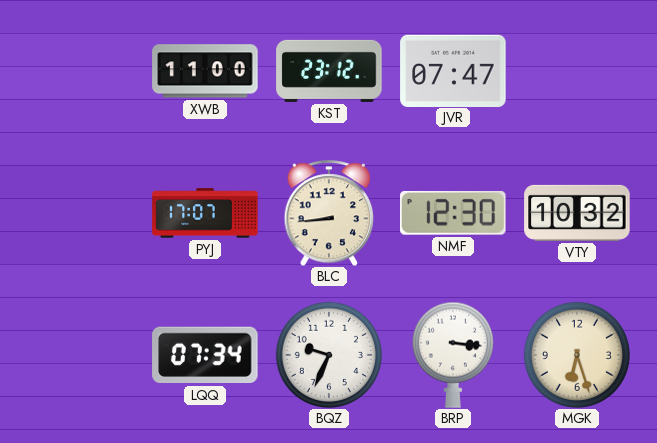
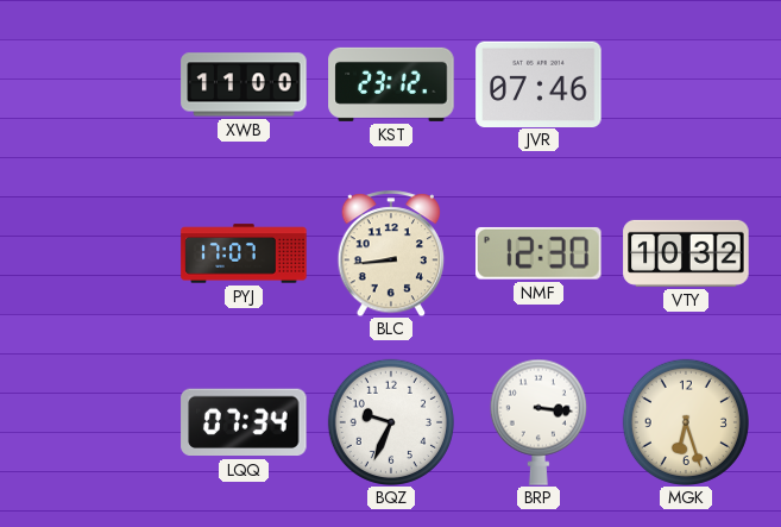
JVR: 07:47 -> 07:46 (538, 83)
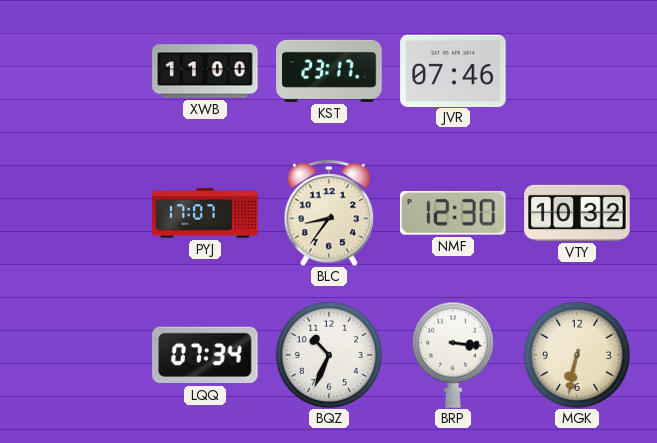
KST: 23:12 -> 23:17 (329, 71)
BLC: 8:44 -> 8:36 (329, 213)
BQZ: 9:34 -> 10:34 (329, 355)
MGK: 6:27 -> 6:32 (577, 355)
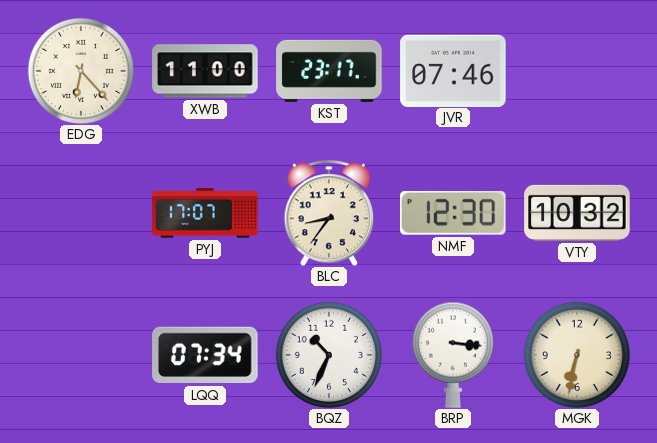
EDG: none -> 6:23 (81, 71)
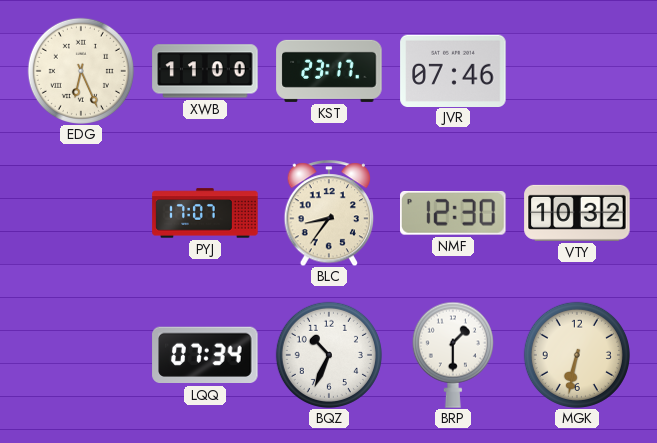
EDG: 6:23 -> 6:26 (81, 71)
BRP: 3:16 -> 1:30 (453, 355)
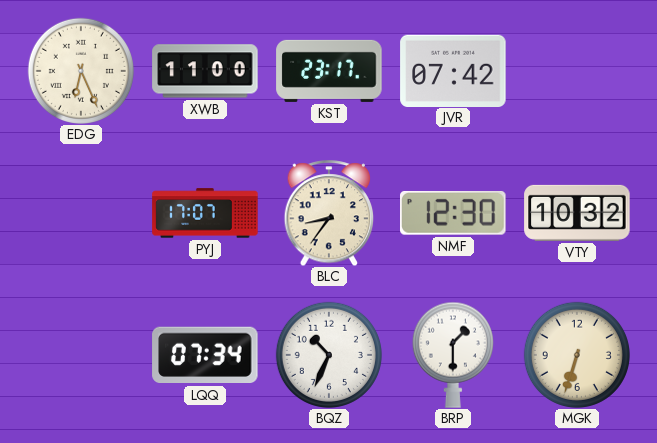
JVR: 07:46 -> 07:42 (453, 70)
MGK: 6:32 -> 6:33 (577, 355)
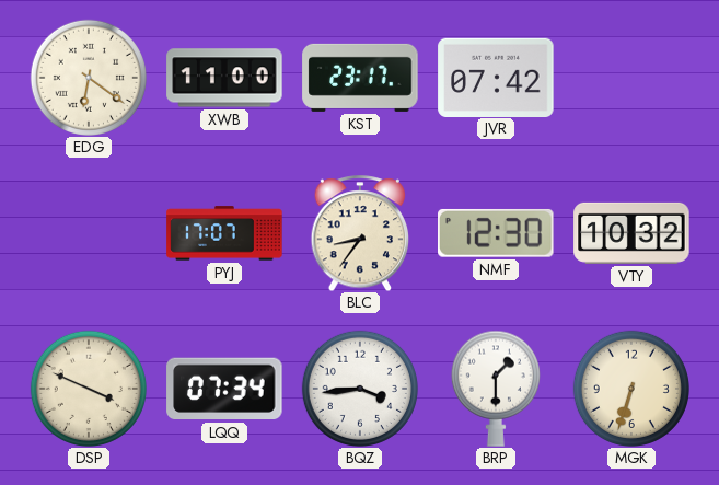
EDG: 6:26 -> 6:21 (89, 78)
DSP: none -> 3:49 (89, 389)
BQZ: 10:34 -> 3:44 (360, 389)
